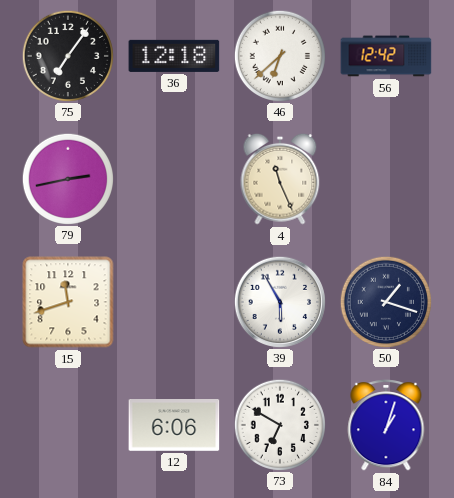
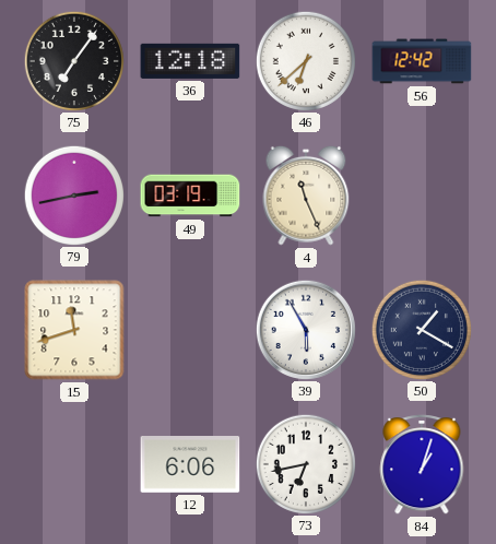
49: none -> 03:19 (190, 196)
50: 1:18 -> 1:20 (421, 329)
73: 6:50 -> 6:43 (305, 463)
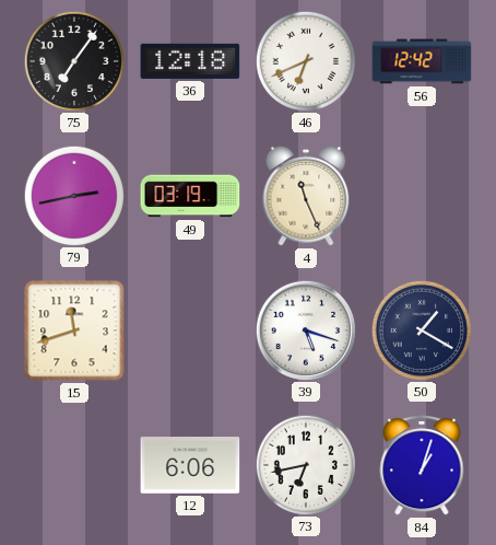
46: 6:38 -> 6:41 (305, 60)
39: 5:55 -> 5:18 (305, 329)
